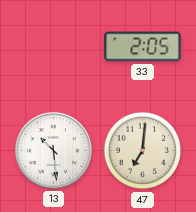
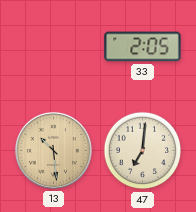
13 dial: white -> champagne (53, 150)
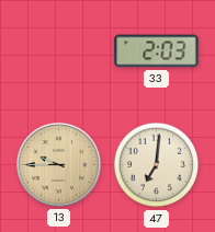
33: 2:05 -> 2:03 (157, 51)
13: 10:29 -> 9:45 (58, 164)
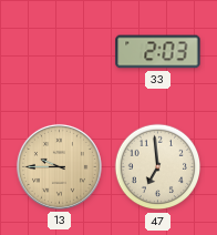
47: 7:01 -> 6:59 (158, 167)
